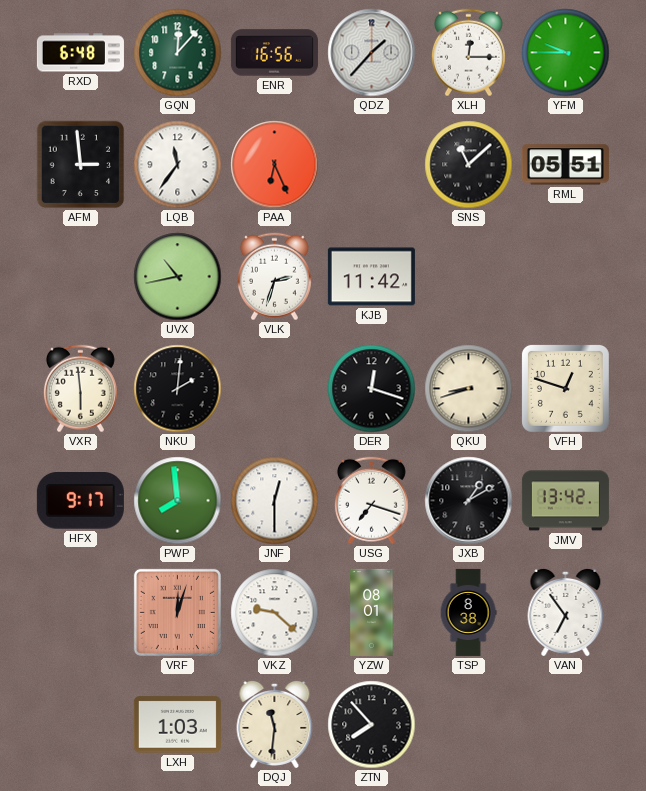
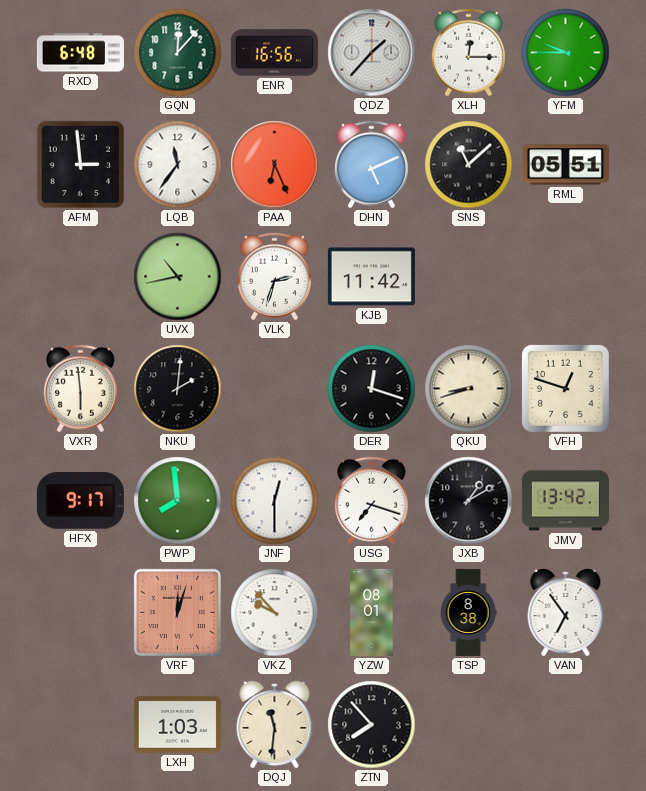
DHN: none -> 5:11 (371, 165)
VKZ: 9:22 -> 9:53 (275, 613)
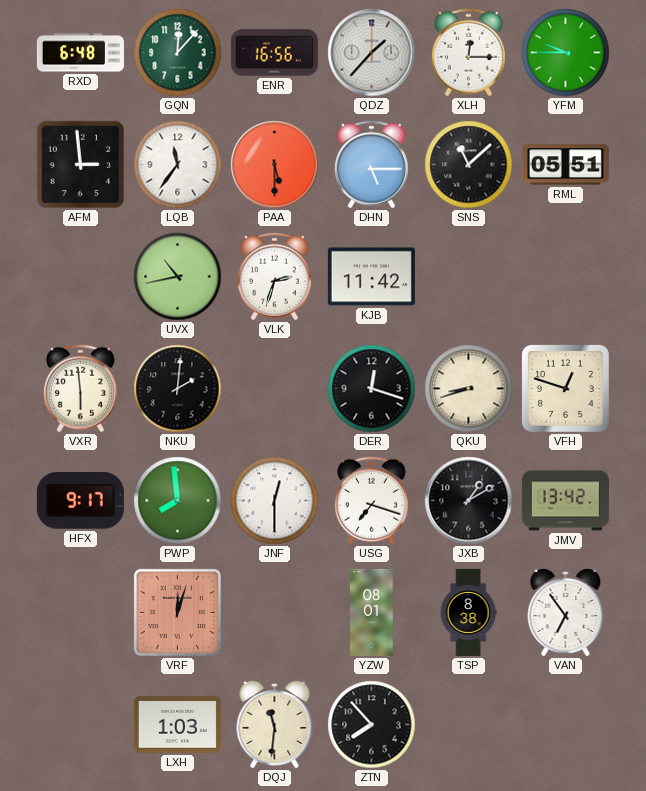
PAA: 6:26 -> 5:30 (275, 165)
DHN: 5:11 -> 5:15 (371, 165)
VKZ: 9:53 -> none (275, 613)
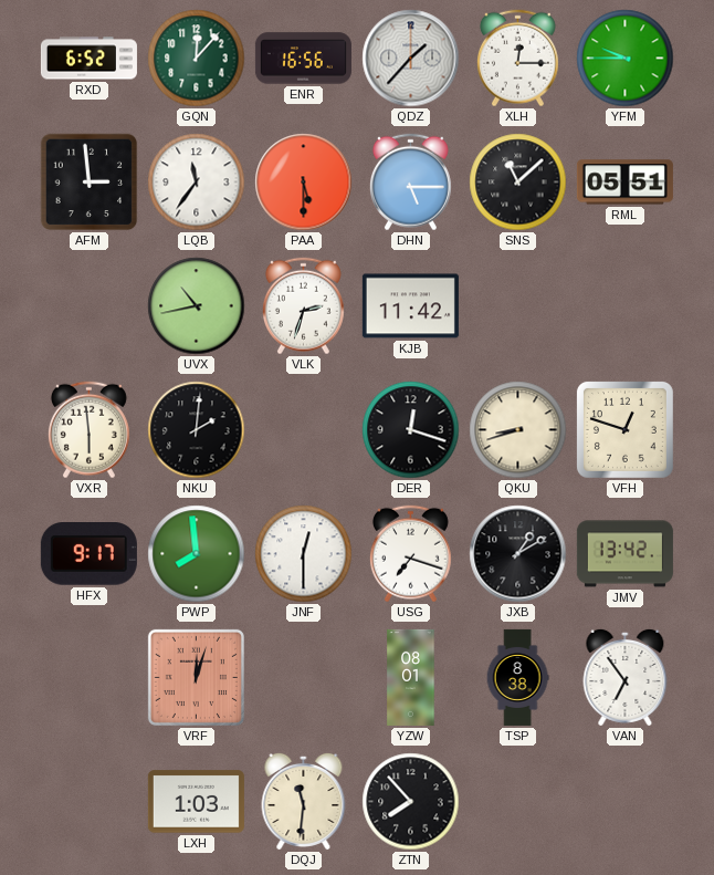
RXD: 6:48 -> 6:52 (88, 59)
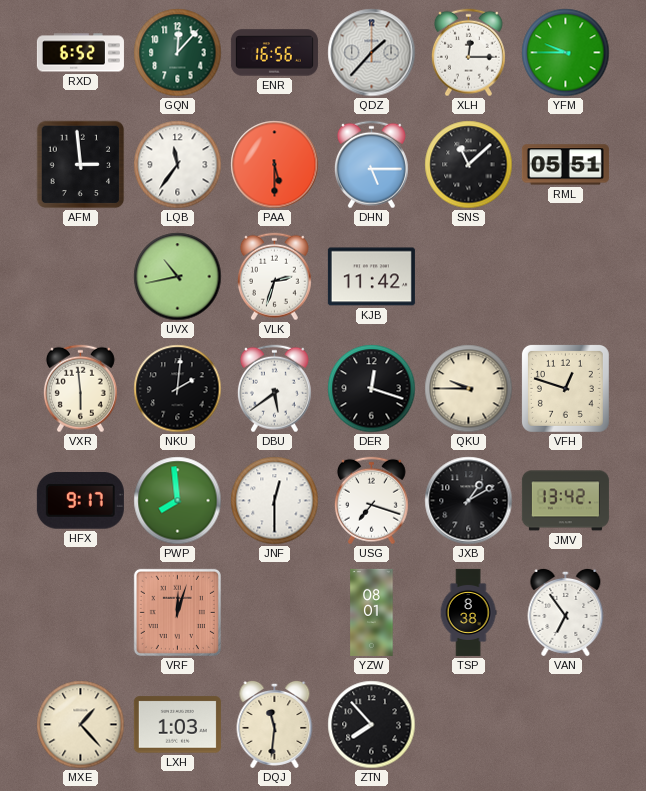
DBU: none -> 5:39 (274, 389)
QKU: 8:42 -> 9:45 (469, 389)
MXE: none -> 1:23 (81, 725)
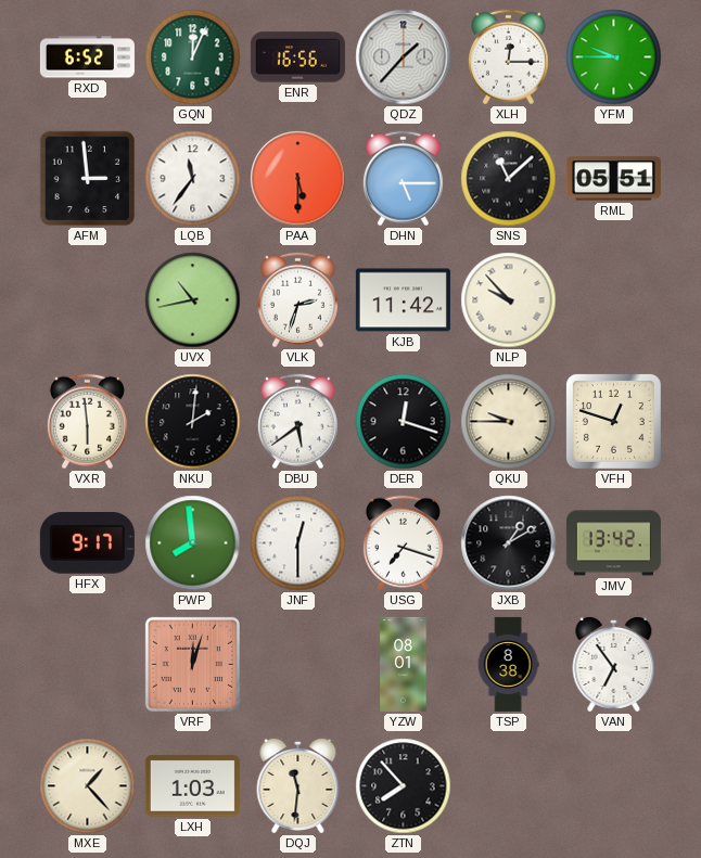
GQN: 12:07 -> 12:04 (193, 57)
NLP: none -> 9:53 (509, 300)
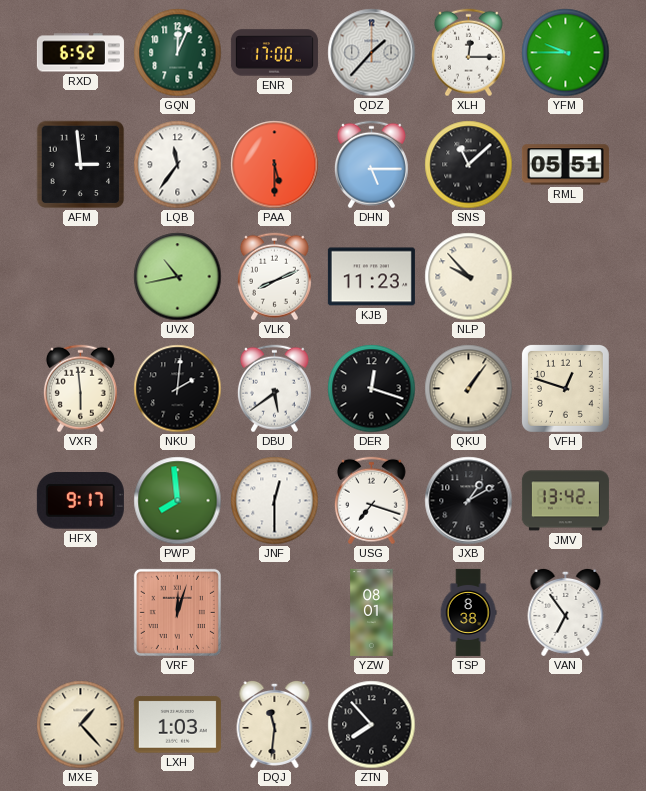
ENR: 16:56 -> 17:00 (274, 53)
VLK: 2:33 -> 8:11 (274, 277)
KJB: 11:42 -> 11:23 (371, 277)
QKU: 9:45 -> 1:06 (469, 389)
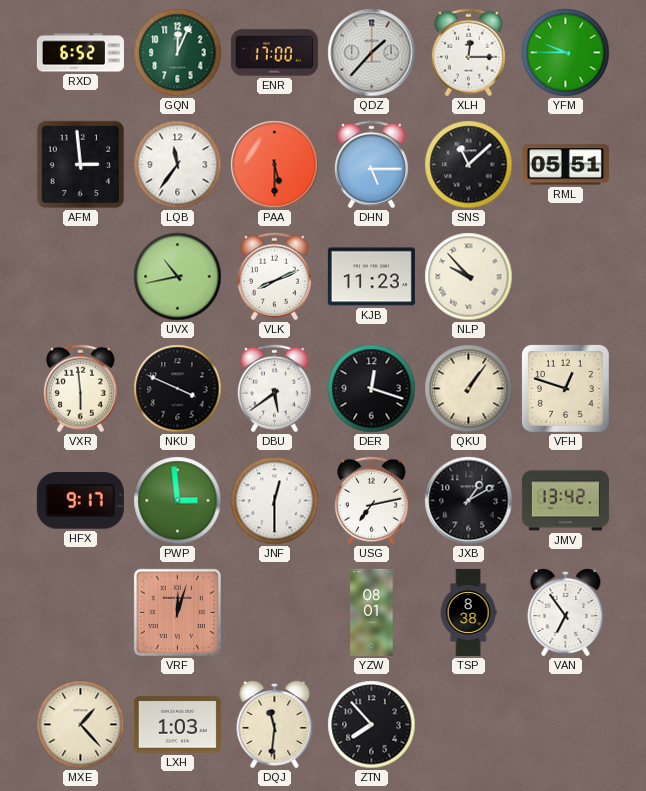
NKU: 2:01 -> 3:49 (178, 389)
PWP: 7:59 -> 2:59 (178, 501)
USG: 7:18 -> 7:13 (371, 501)
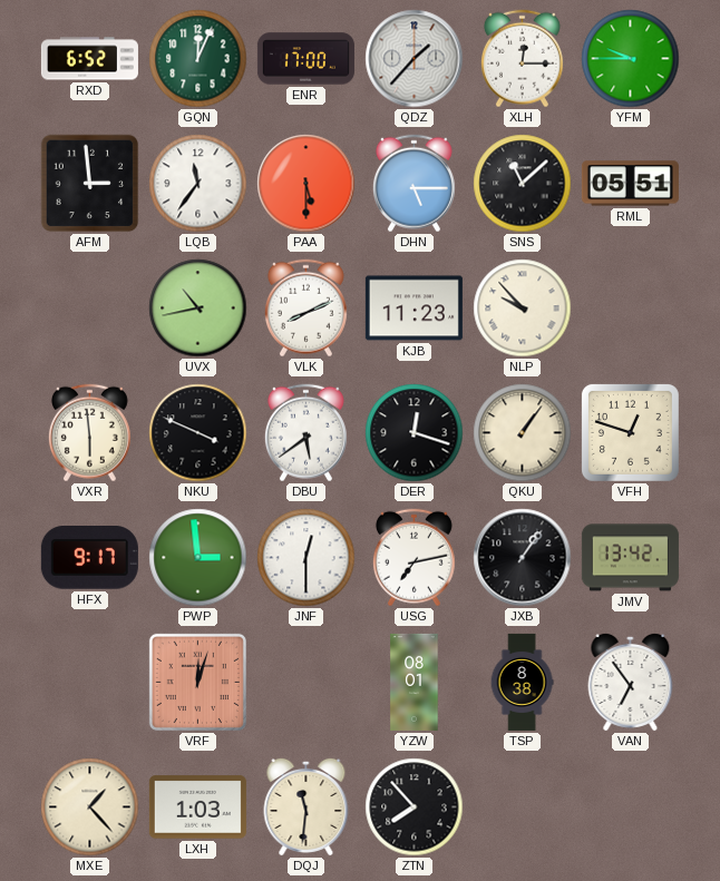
JXB: 1:10 -> 1:06 (523, 558)
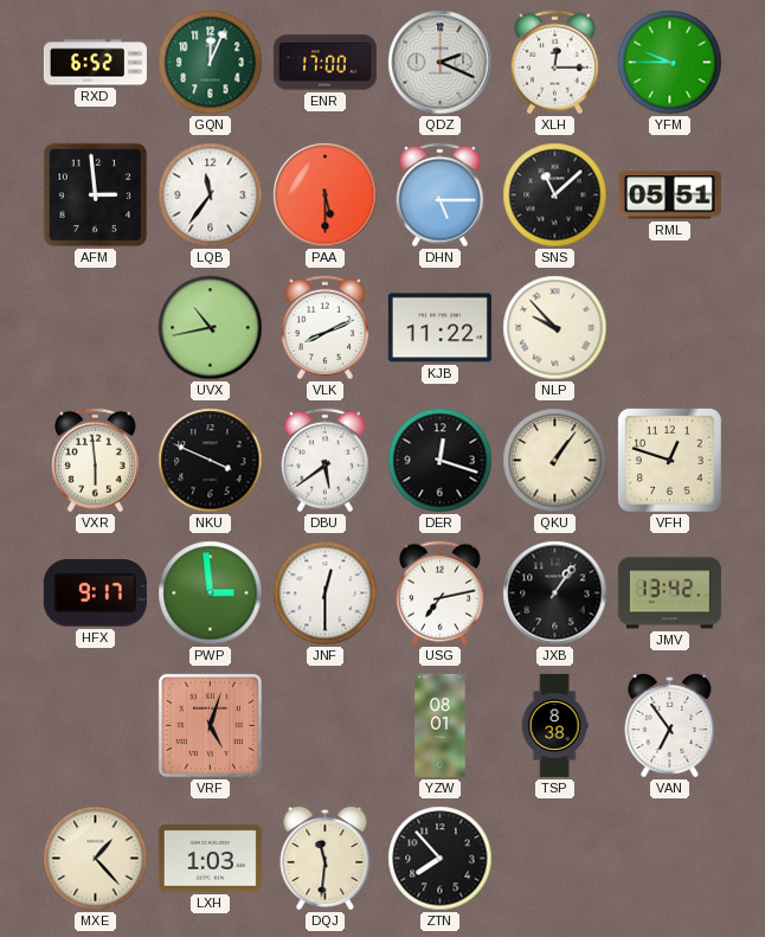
QDZ: 1:37 -> 2:19 (441, 63)
KJB: 11:23 -> 11:22 (439, 328)
VRF: 12:03 -> 5:03 (210, 725)
